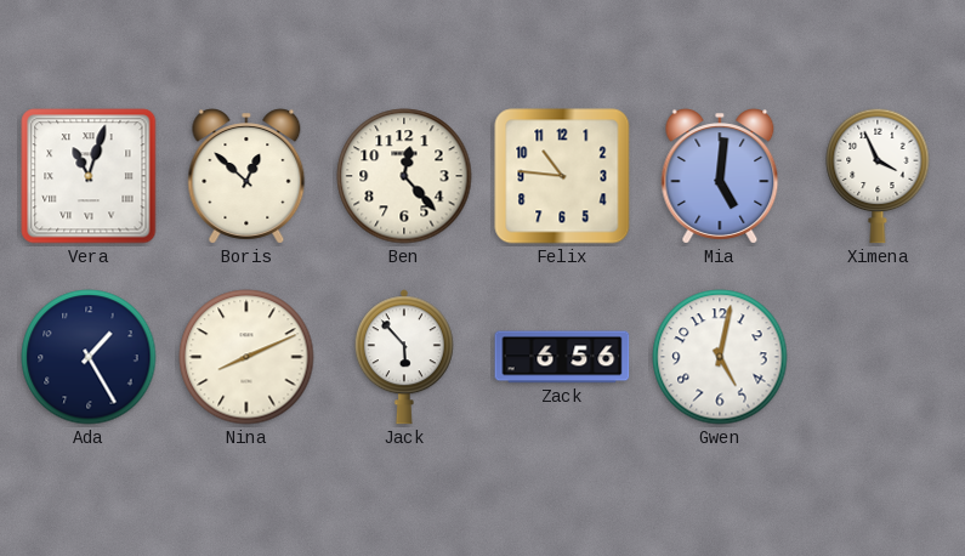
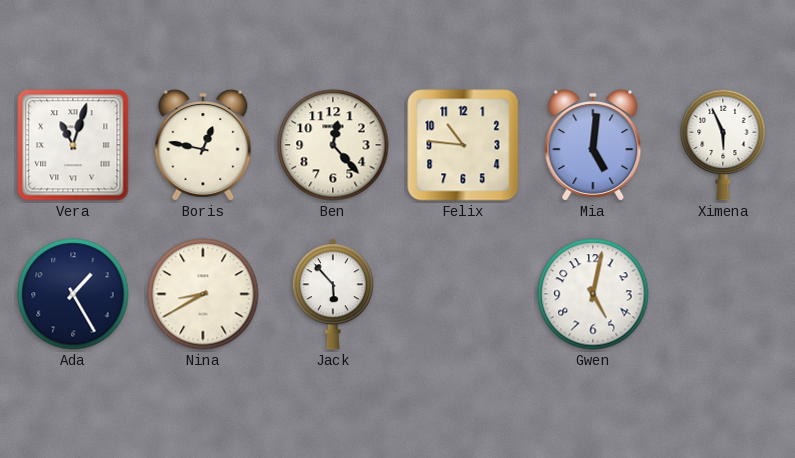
Boris: 12:52 -> 12:47 (203, 145)
Ximena: 3:56 -> 5:56 (723, 145)
Nina: 8:11 -> 8:40 (203, 294)
Zack: 6:56 -> none (562, 357)
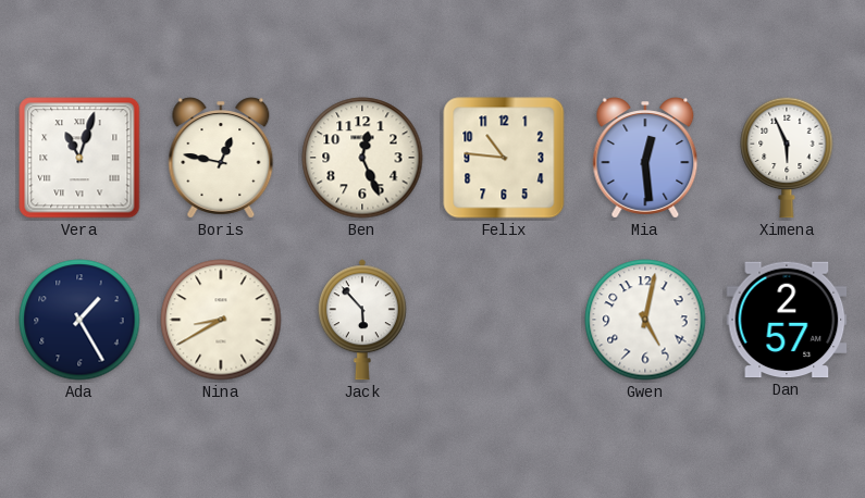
Ben: 12:23 -> 12:26 (362, 158)
Mia: 5:01 -> 12:29 (645, 158)
Dan: none -> 2:57 (787, 320)
